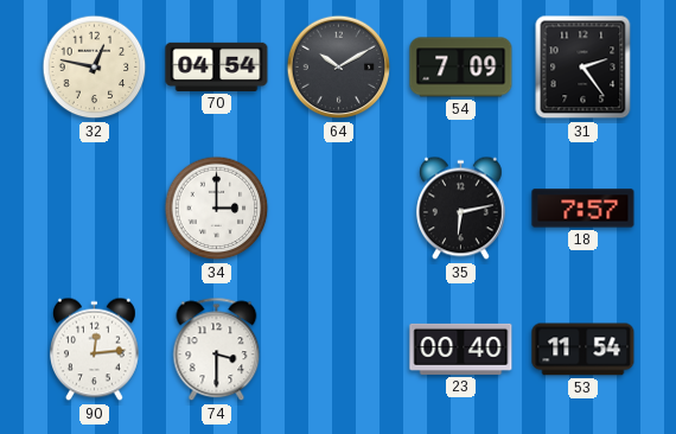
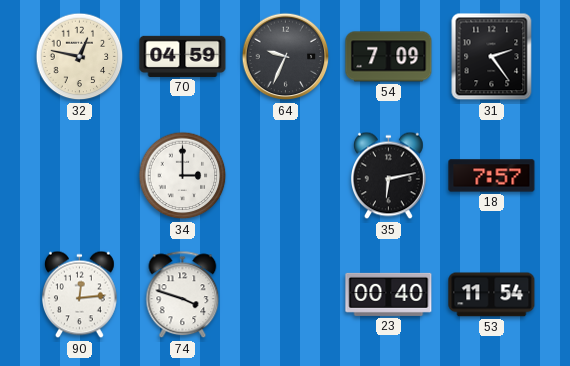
70: 04:54 -> 04:59 (183, 56)
64: 10:10 -> 9:34 (286, 57)
74: 3:30 -> 3:48 (183, 295)
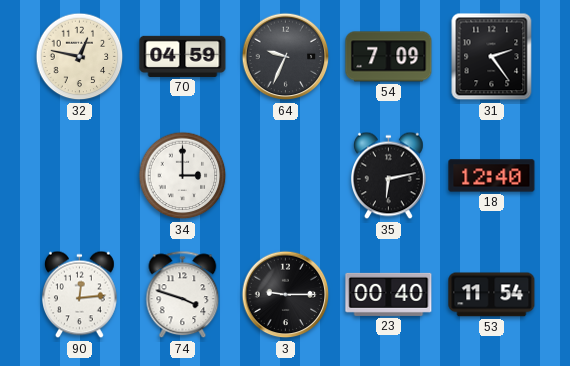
18: 7:57 -> 12:40 (492, 176)
3: none -> 9:15 (286, 295)
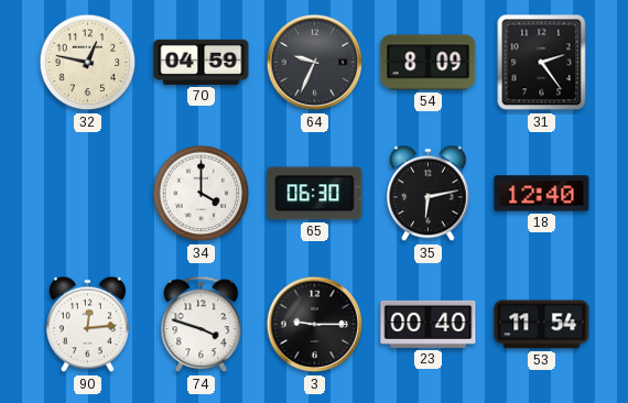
54: 7:09 -> 8:09 (429, 63)
34: 3:00 -> 4:00 (202, 194)
65: none -> 06:30 (315, 194)
